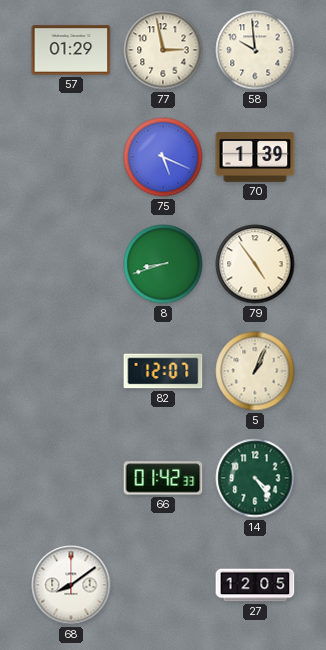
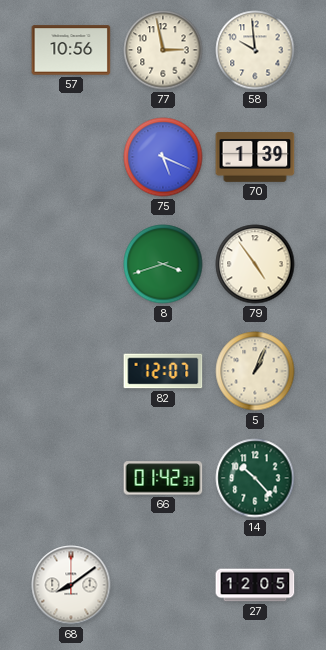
57: 01:29 -> 10:56 (71, 50)
8: 8:42 -> 3:42 (163, 264)
14: 4:24 -> 10:23 (255, 478)
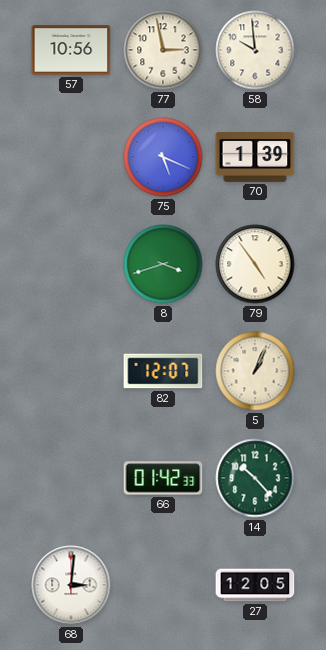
68: 8:09 -> 3:01 (71, 585)
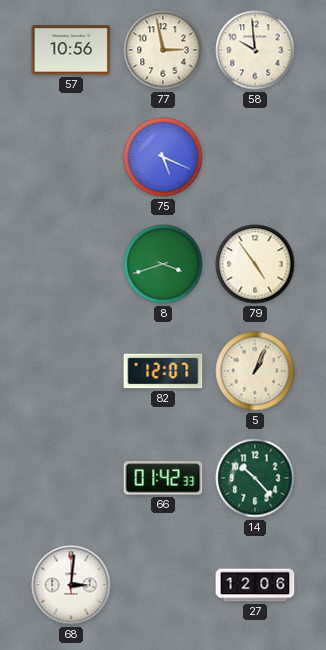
70: 1:39 -> none (255, 157)
27: 12:05 -> 12:06 (255, 585)
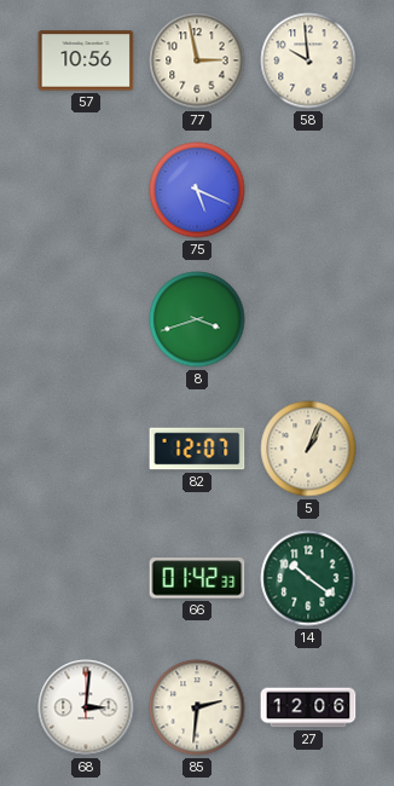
79: 4:54 -> none (255, 264)
14: 10:23 -> 10:21 (308, 578)
85: none -> 2:31 (197, 707)
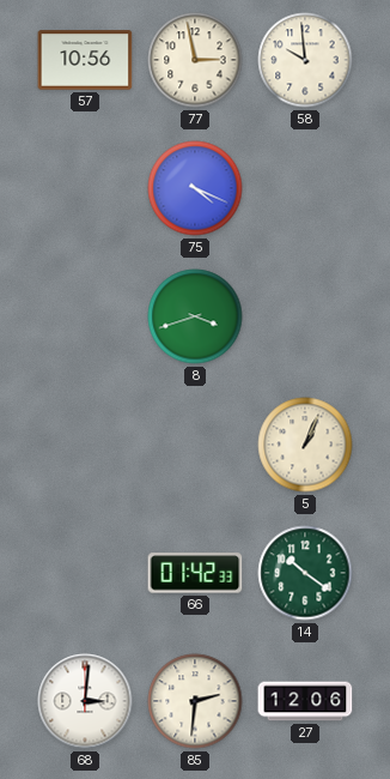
75: 5:19 -> 4:19 (195, 188)
82: 12:07 -> none (197, 449)
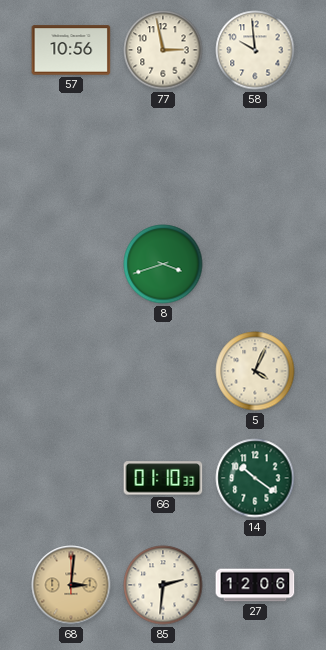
75: 4:19 -> none (195, 188)
5: 1:04 -> 4:04 (255, 371)
66: 01:42 -> 01:10 (163, 478)
68 dial: white -> champagne (71, 585)
